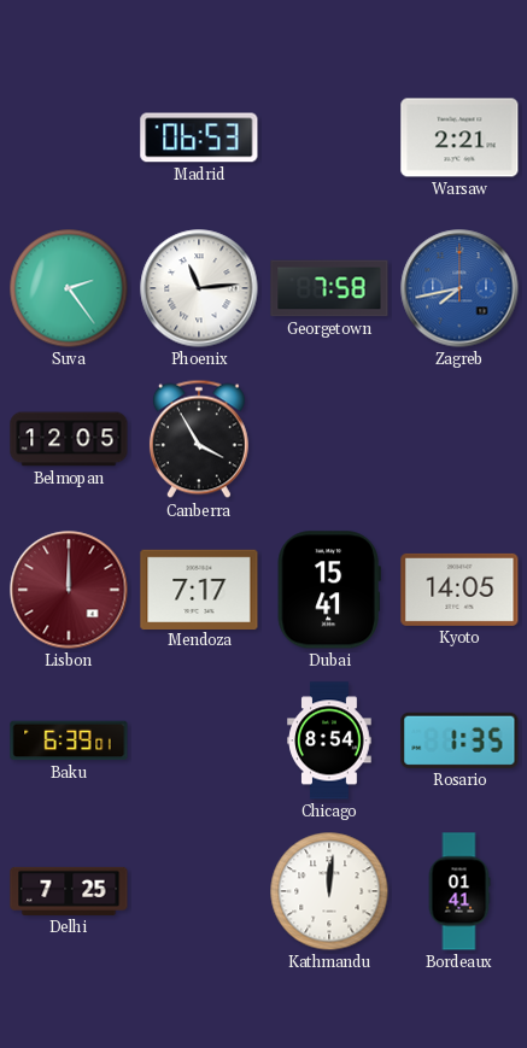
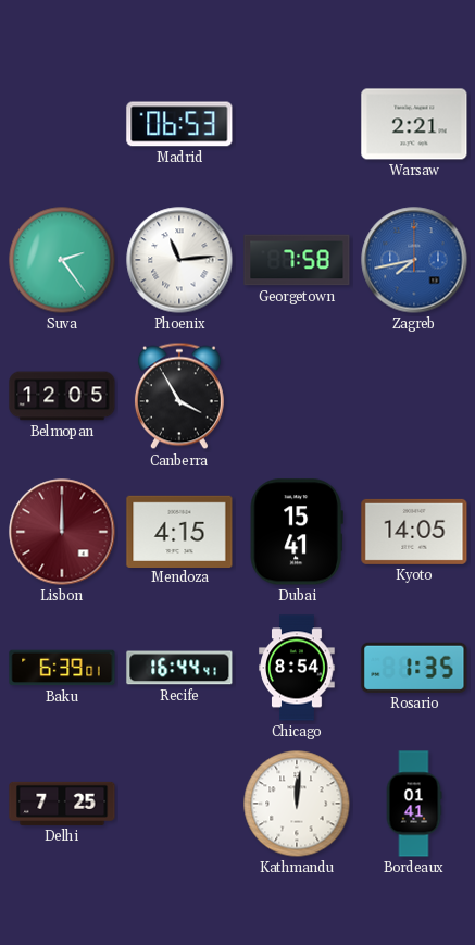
Mendoza: 7:17 -> 4:15 (179, 531)
Recife: none -> 16:44 (179, 668)
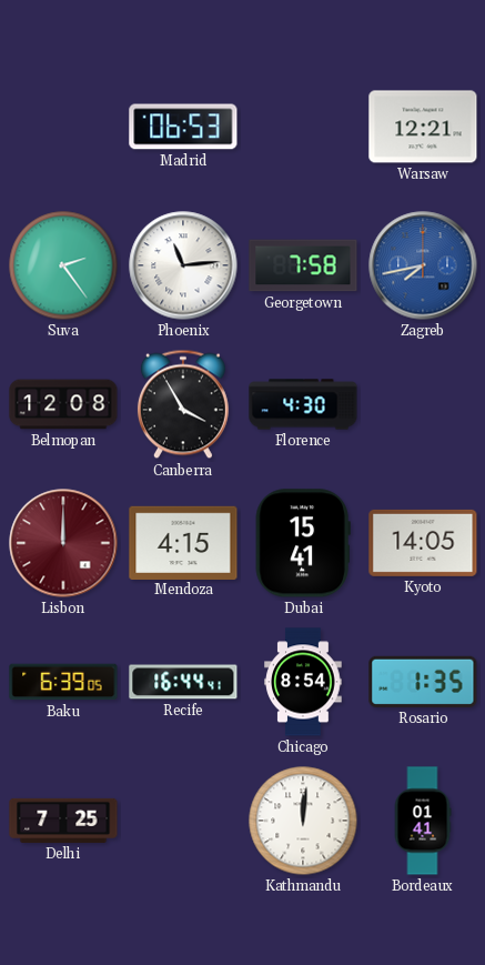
Warsaw: 2:21 -> 12:21 (423, 127)
Belmopan: 12:05 -> 12:08 (63, 404)
Florence: none -> 4:30 (303, 404)
Baku: 6:39:01 -> 6:39:05 (63, 682)
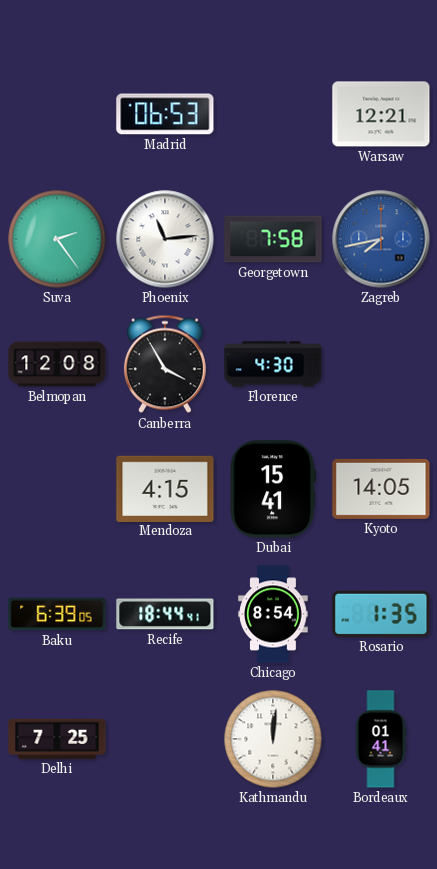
Lisbon: 12:00 -> none (63, 543)
Recife: 16:44 -> 18:44 (165, 614)
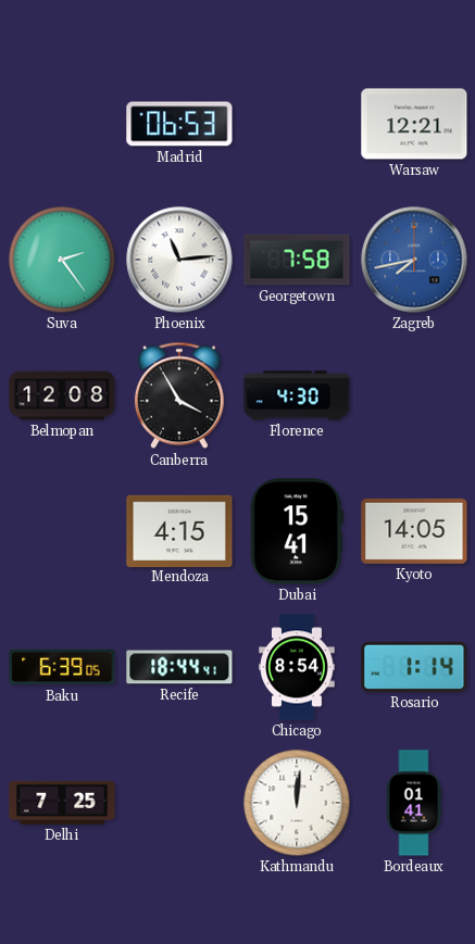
Rosario: 1:35 -> 1:14 (414, 667)
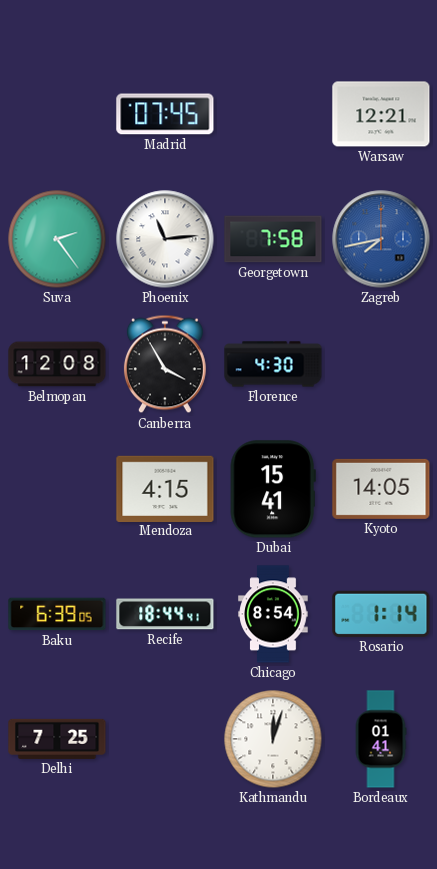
Madrid: 06:53 -> 07:45 (165, 114)
Kathmandu: 12:01 -> 12:03 (273, 739)
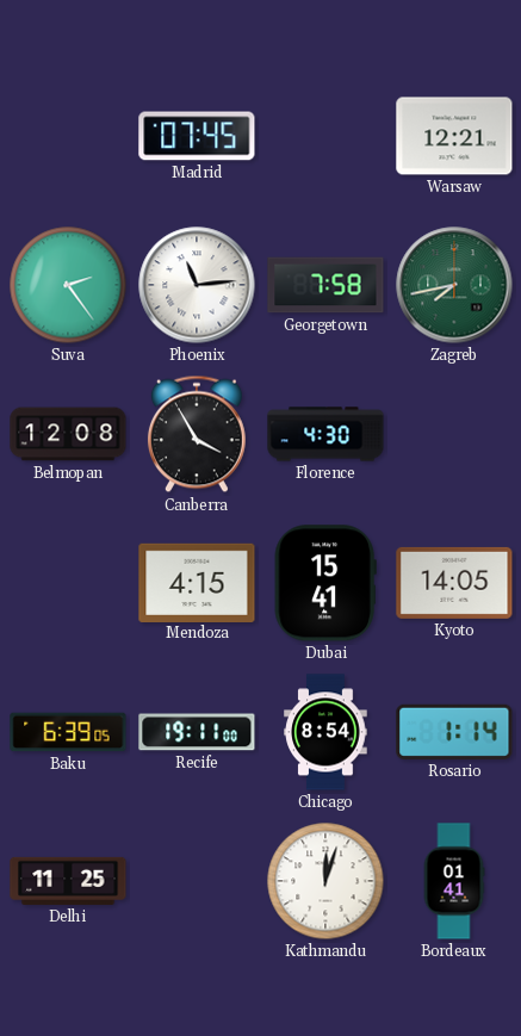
Zagreb dial: blue -> green (454, 285)
Recife: 18:44 -> 19:11 (197, 732)
Delhi: 7:25 -> 11:25 (68, 881)
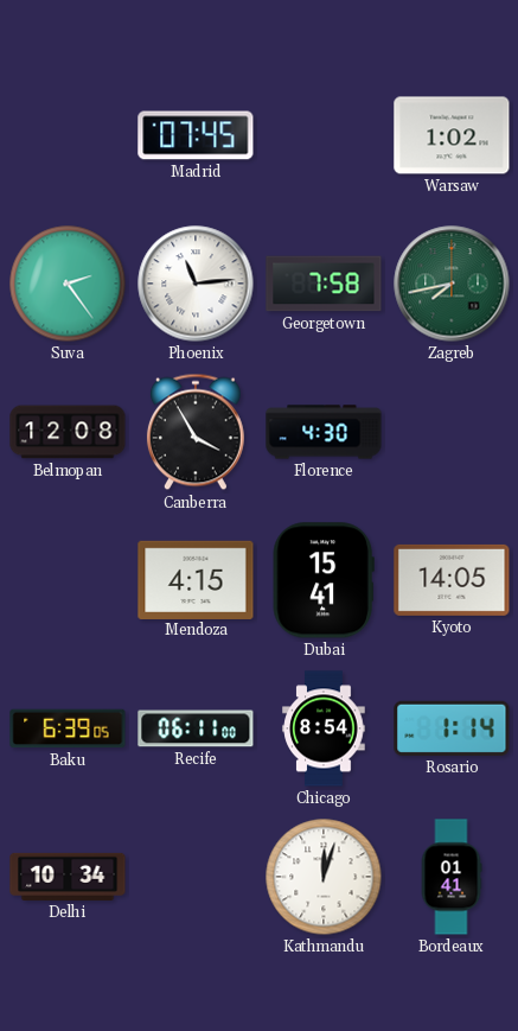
Warsaw: 12:21 -> 1:02 (452, 135)
Recife: 19:11 -> 06:11 (196, 728)
Delhi: 11:25 -> 10:34 (68, 877)
